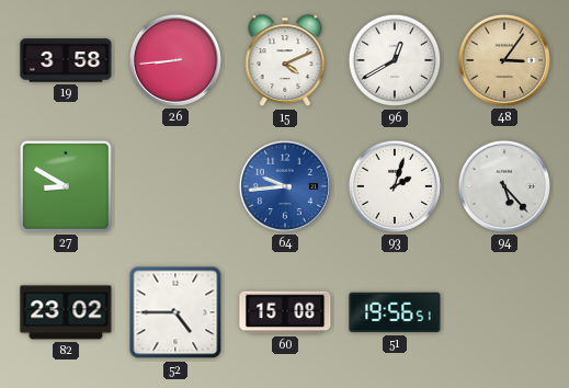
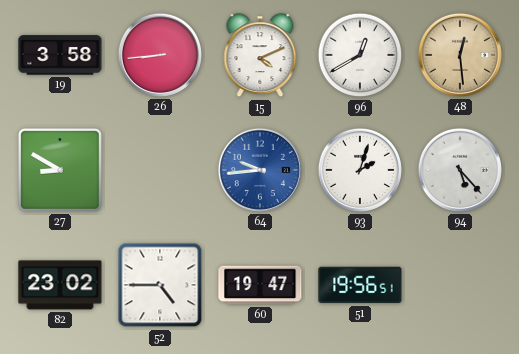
48: 3:06 -> 12:29 (460, 55)
60: 15:08 -> 19:47 (260, 285)
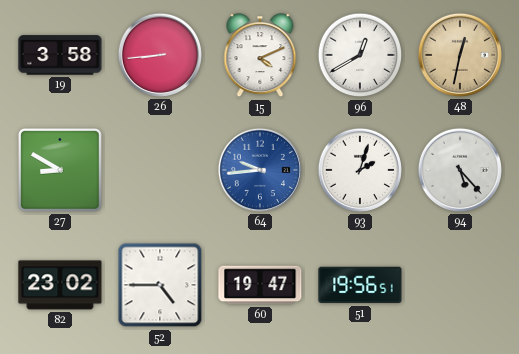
48: 12:29 -> 12:32 (460, 55)
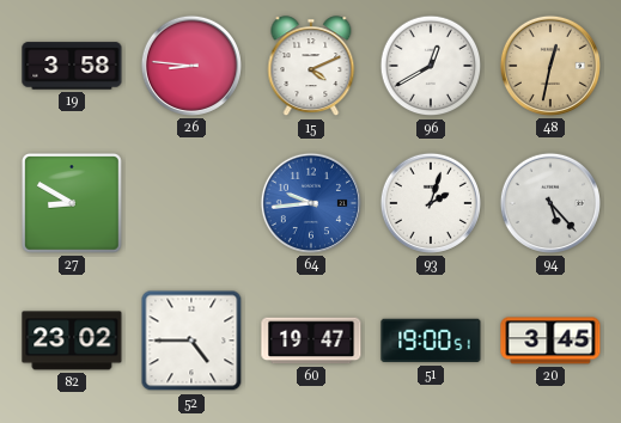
26: 8:44 -> 8:46 (191, 66)
51: 19:56 -> 19:00 (431, 341)
20: none -> 3:45 (550, 341)
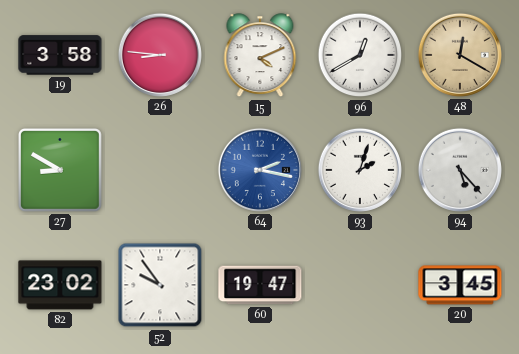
48: 12:32 -> 12:20 (460, 55)
64: 9:44 -> 2:17 (260, 170)
52: 4:45 -> 9:54 (160, 285)
51: 19:00 -> none (431, 341)
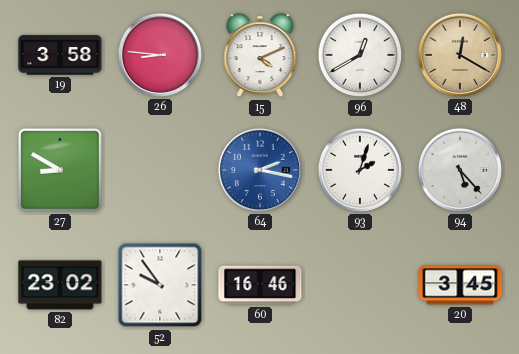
60: 19:47 -> 16:46 (260, 285)
